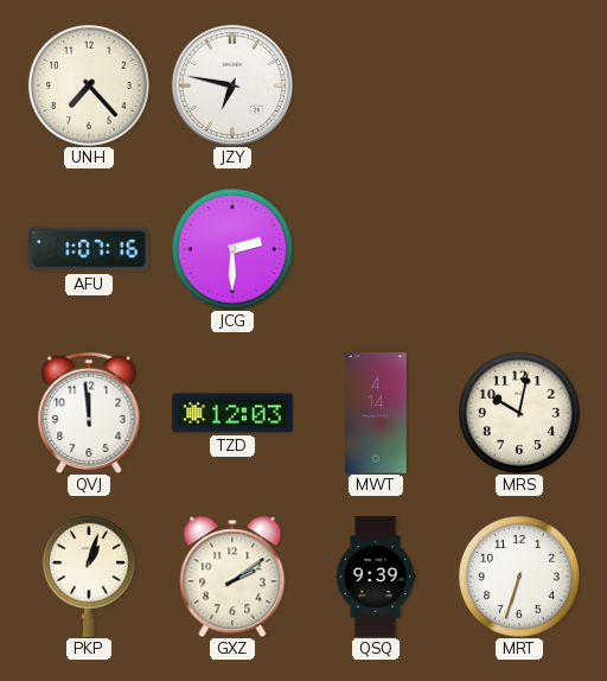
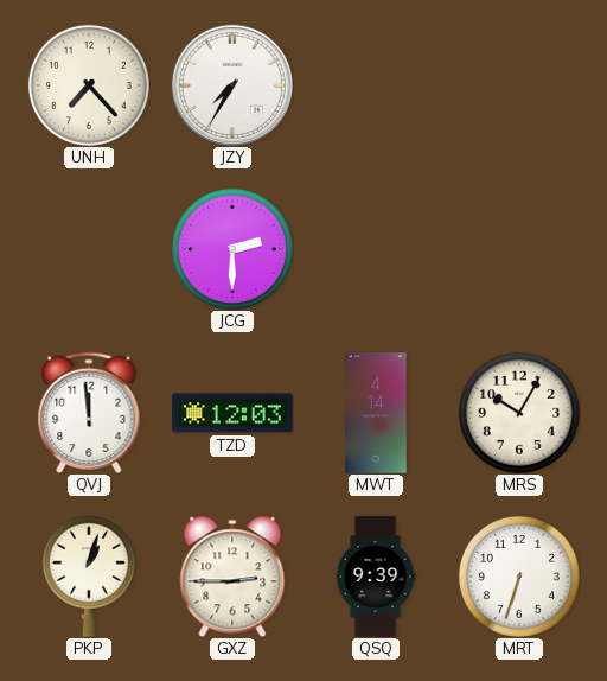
JZY: 6:47 -> 7:35 (231, 84)
AFU: 1:07 -> none (89, 249)
MRS: 10:02 -> 10:05 (519, 413)
GXZ: 2:09 -> 2:45 (232, 577)
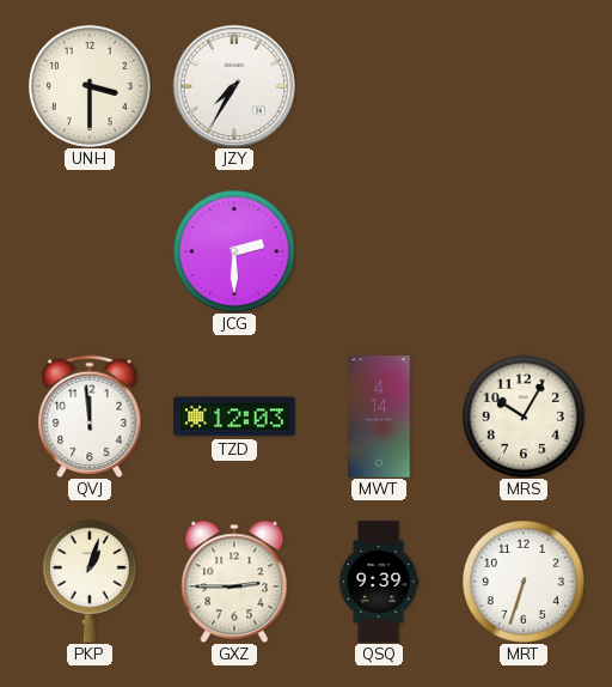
UNH: 7:23 -> 3:30 (90, 86)
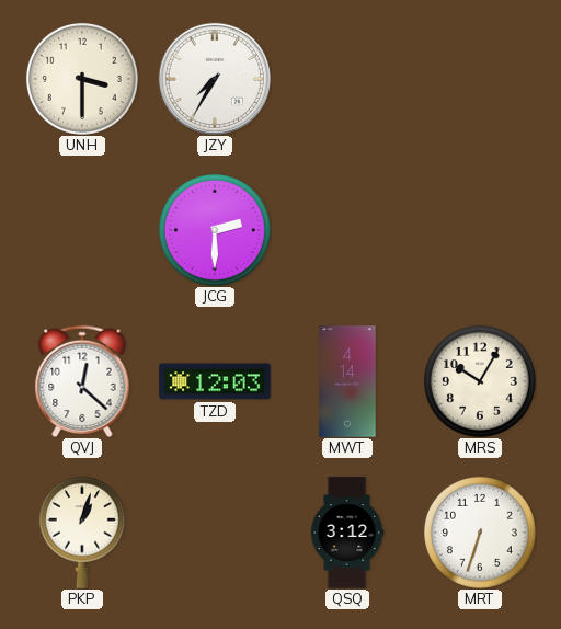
QVJ: 11:59 -> 12:22 (82, 380)
GXZ: 2:45 -> none (234, 582)
QSQ: 9:39 -> 3:12 (347, 533)
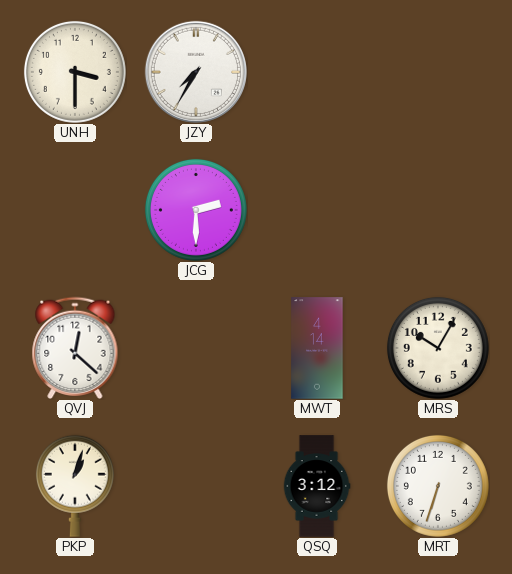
TZD: 12:03 -> none (215, 381)
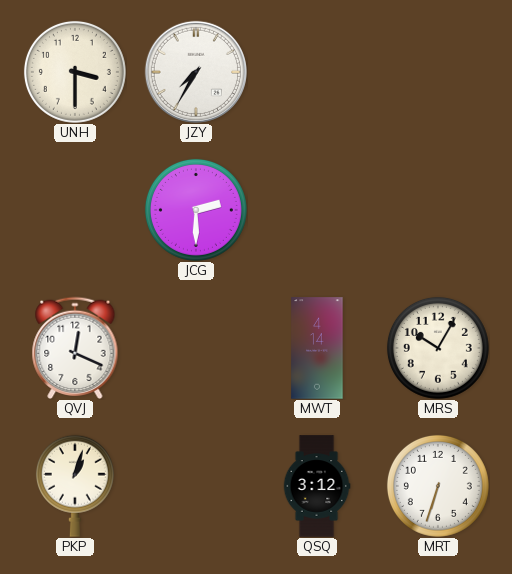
QVJ: 12:22 -> 12:19 (75, 347)
